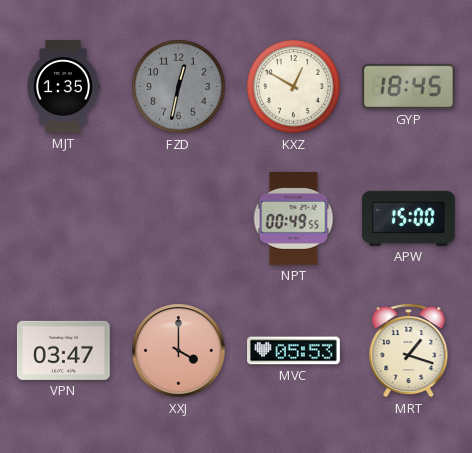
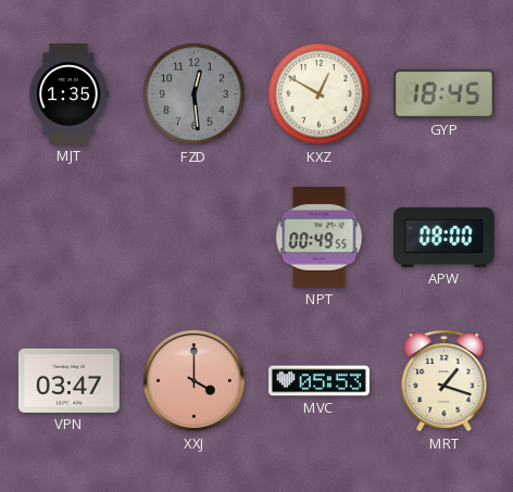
FZD: 12:32 -> 12:29 (195, 94)
APW: 15:00 -> 08:00 (443, 237)
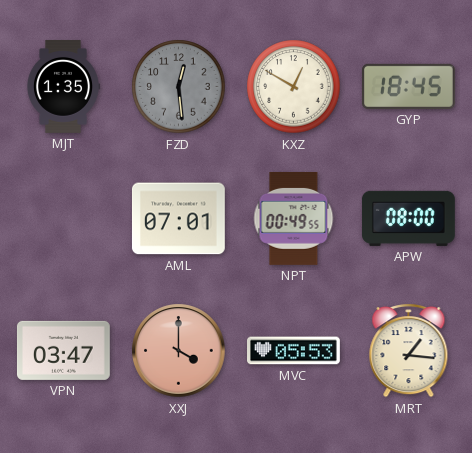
AML: none -> 07:01 (178, 219)
MRT: 1:18 -> 1:16 (409, 350)
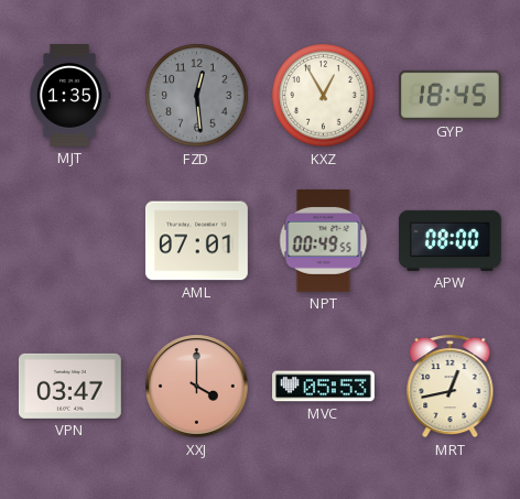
KXZ: 12:50 -> 12:55 (324, 96)
MRT: 1:16 -> 12:43 (451, 386)
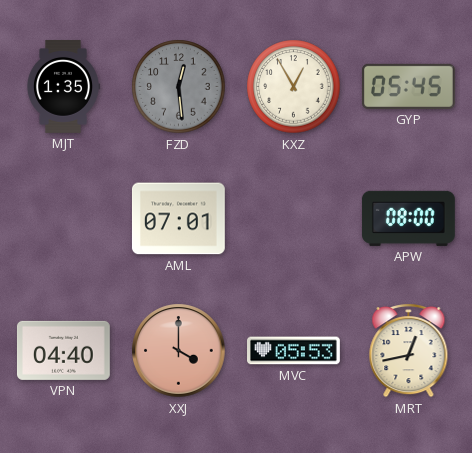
GYP: 18:45 -> 05:45 (408, 86)
NPT: 00:49 -> none (324, 240)
VPN: 03:47 -> 04:40 (63, 350)
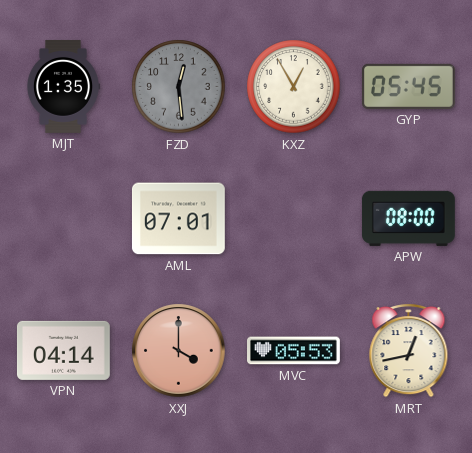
VPN: 04:40 -> 04:14 (63, 350)
